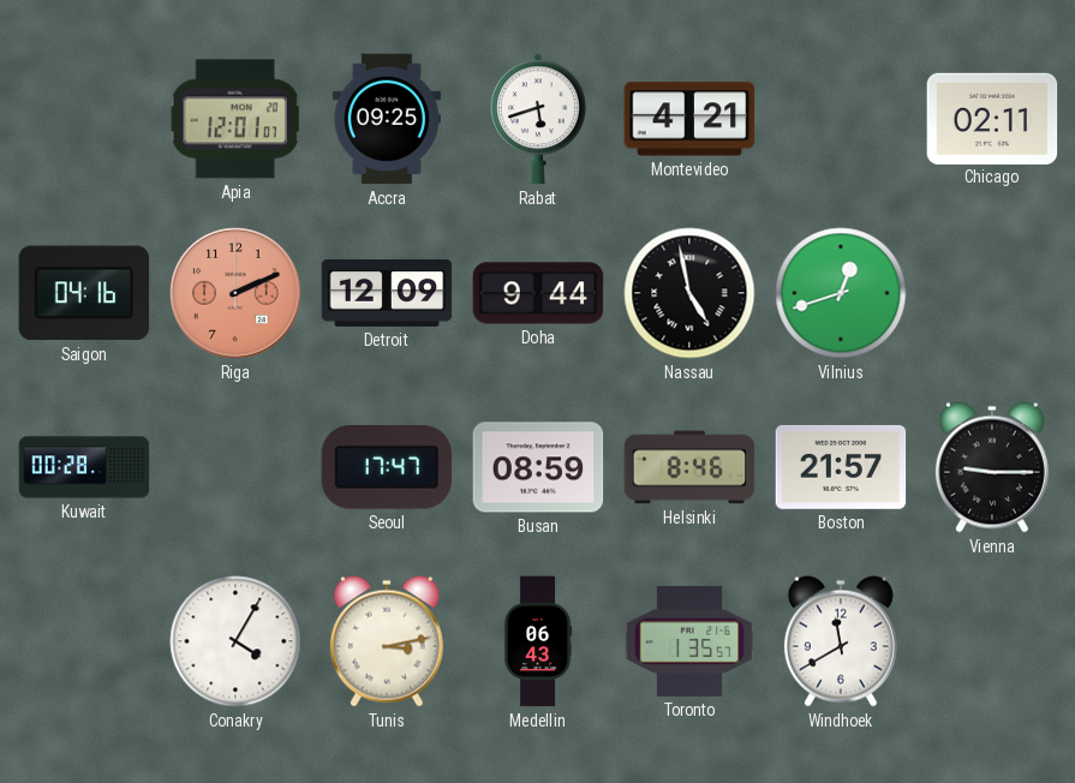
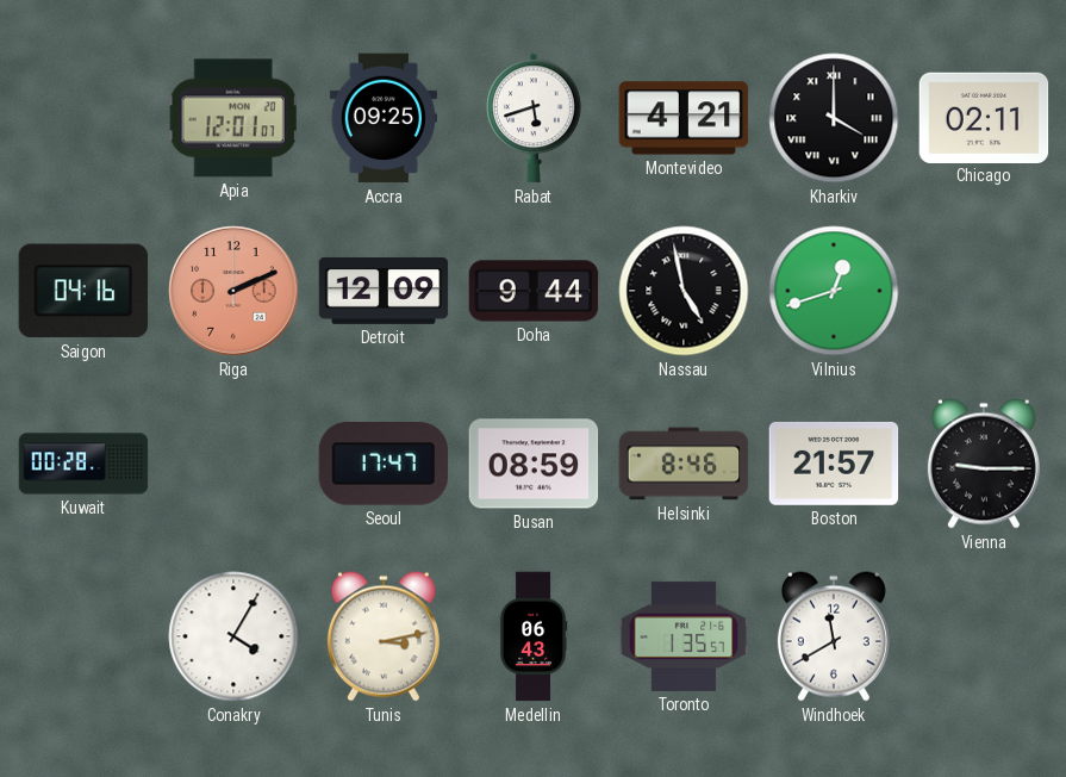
Kharkiv: none -> 4:00 (834, 118)
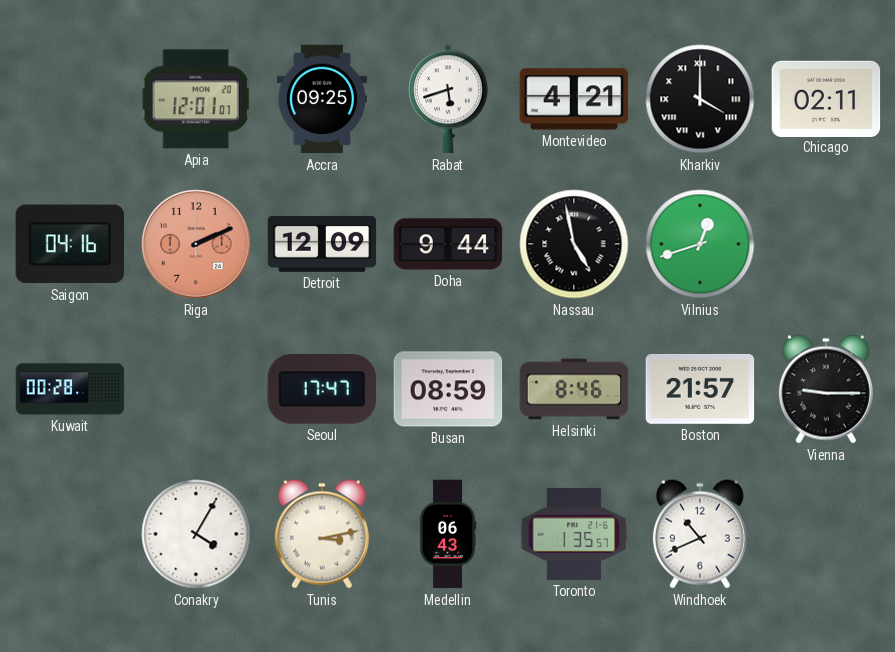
Windhoek: 11:40 -> 10:41 (700, 534)
